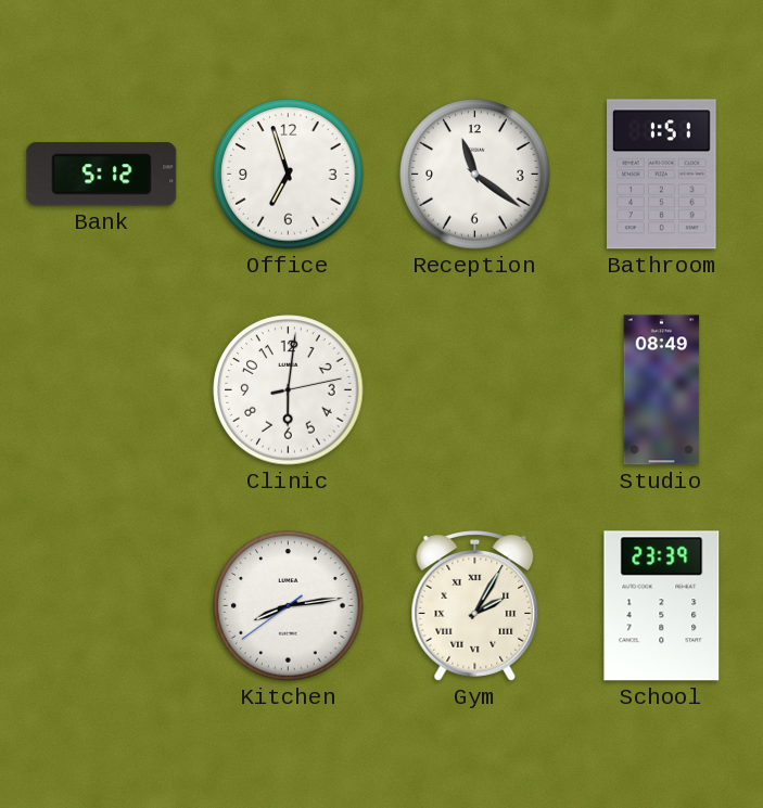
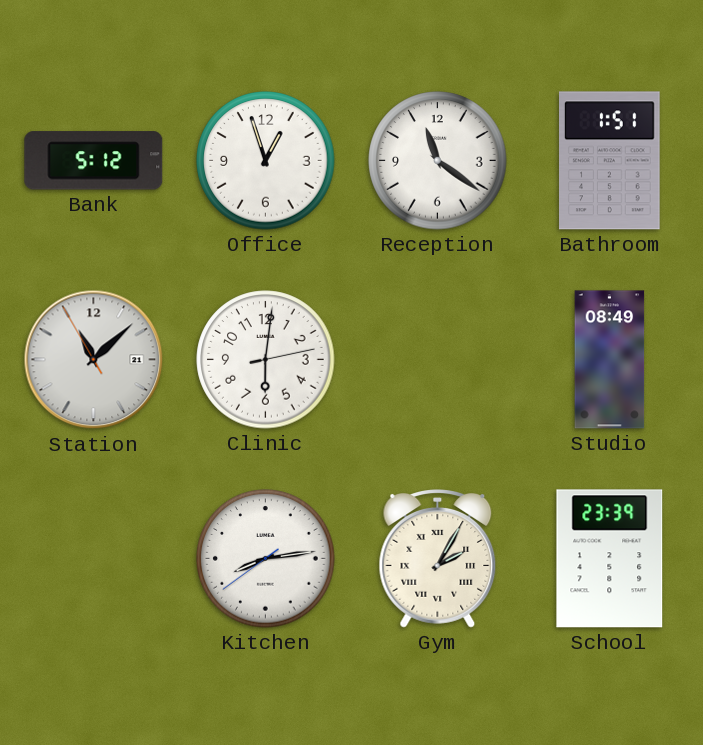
Office: 6:57 -> 12:57 (266, 161)
Station: none -> 11:07 (94, 360)
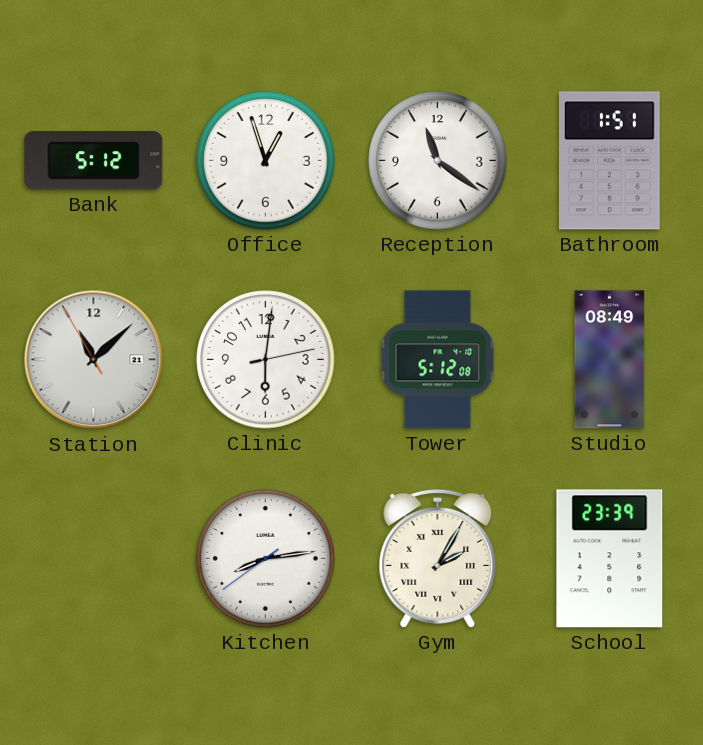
Tower: none -> 5:12 (438, 360)
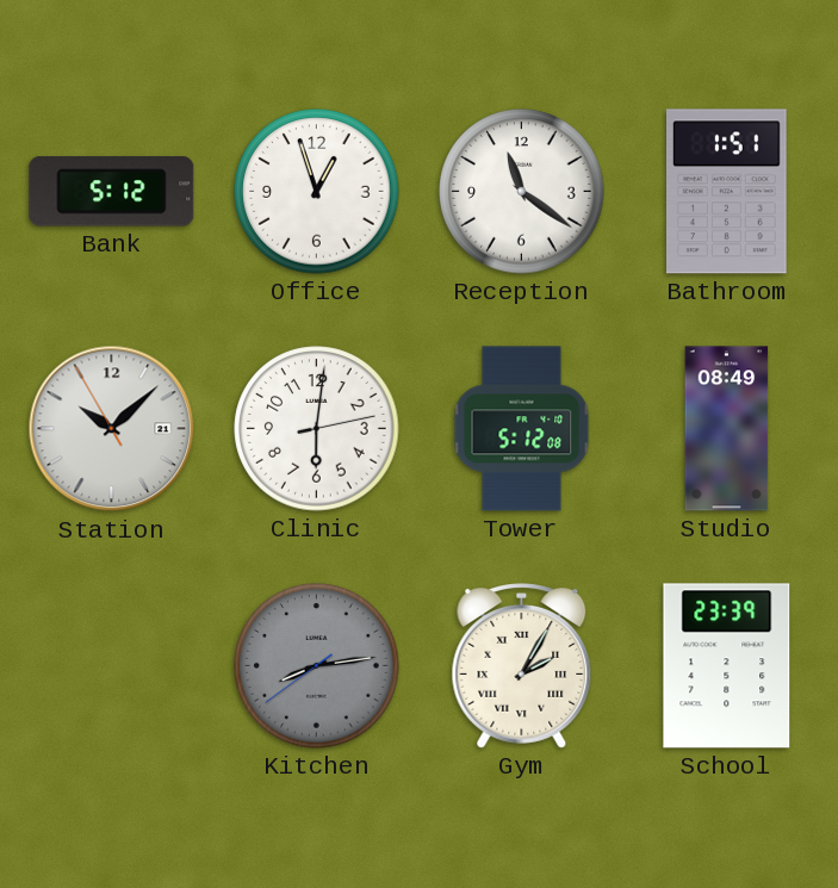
Station: 11:07 -> 10:07 (112, 429)
Kitchen dial: white -> grey (317, 666)
